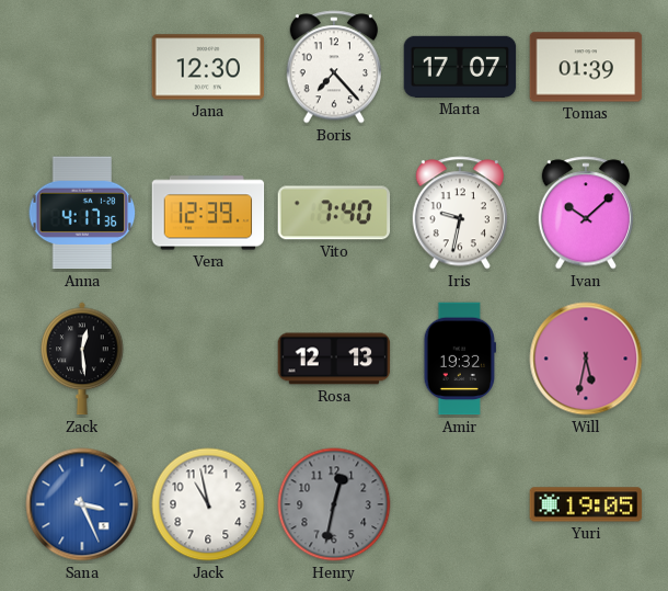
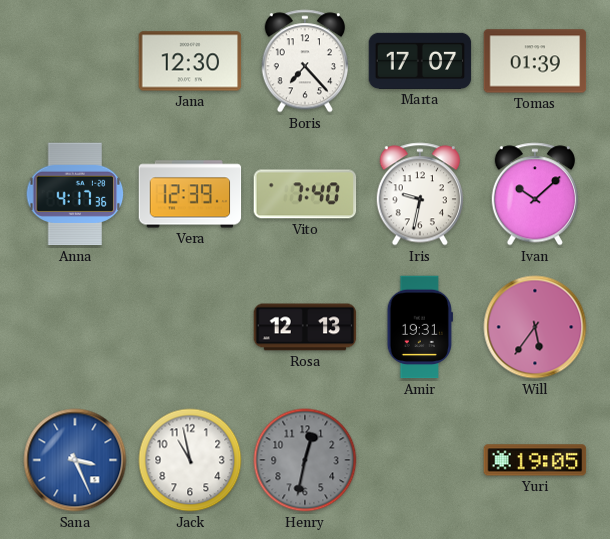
Zack: 12:29 -> none (82, 359)
Amir: 19:32 -> 19:31 (419, 327)
Will: 5:32 -> 5:36 (535, 327)
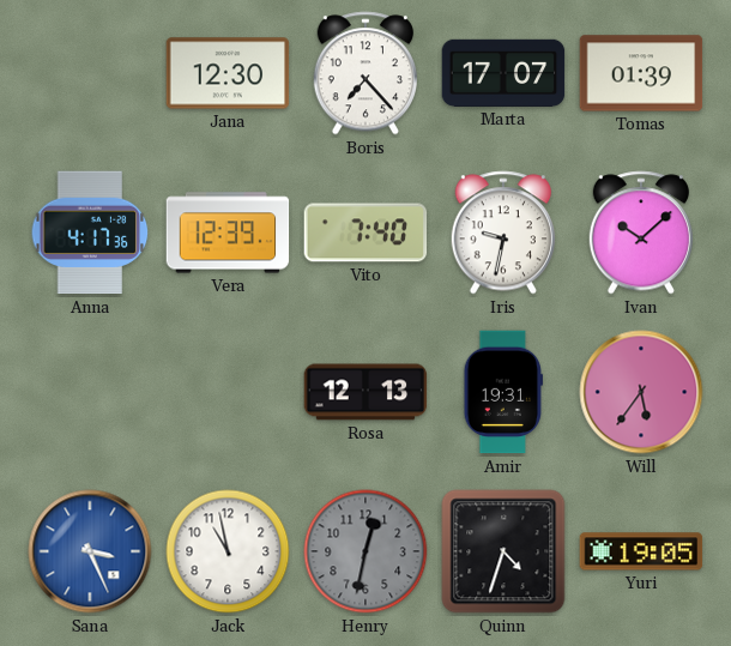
Quinn: none -> 4:33 (503, 551)
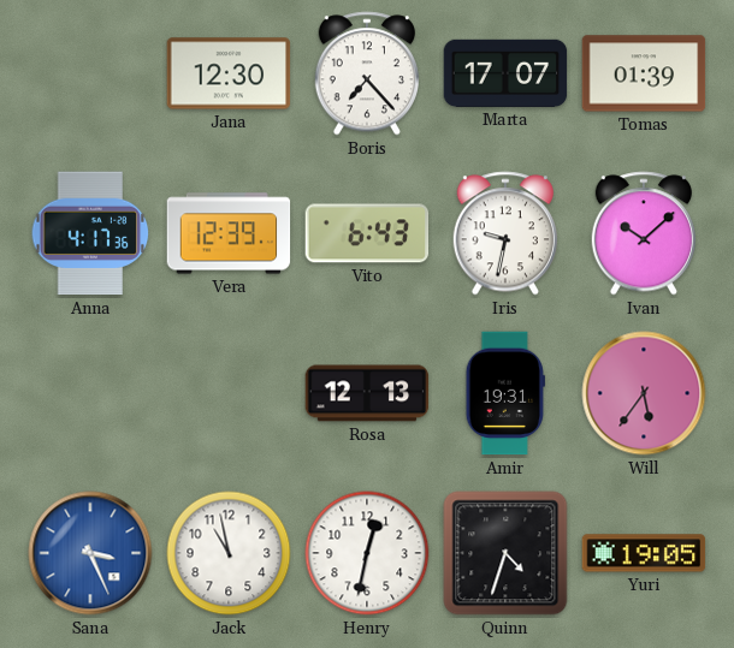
Vito: 7:40 -> 6:43 (367, 233)
Henry dial: grey -> white (367, 553)
